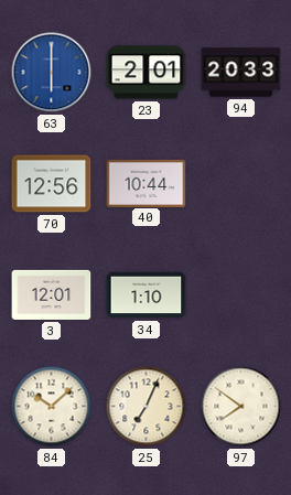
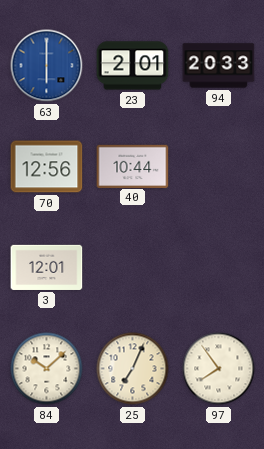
34: 1:10 -> none (147, 295)
97: 7:51 -> 7:54 (219, 369)
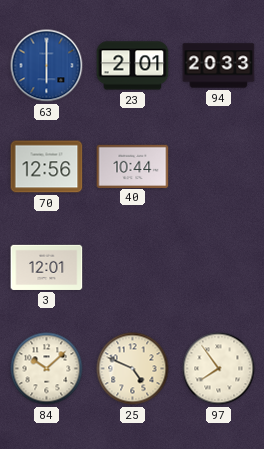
25: 7:04 -> 4:49 (133, 369)
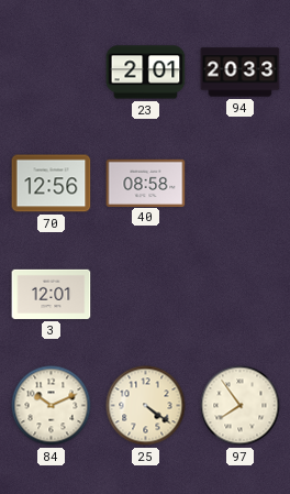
63: 6:00 -> none (47, 66)
40: 10:44 -> 08:58 (146, 183)
84: 10:08 -> 10:11 (52, 406)
25: 4:49 -> 4:21 (146, 406)
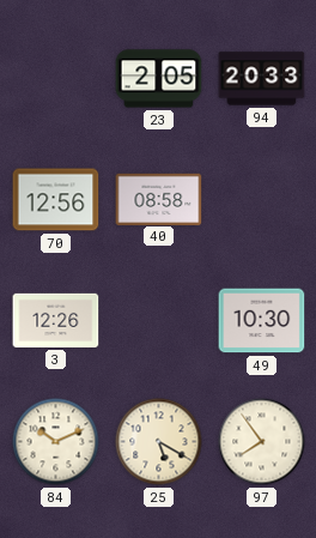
23: 2:01 -> 2:05 (159, 79)
3: 12:01 -> 12:26 (56, 320)
49: none -> 10:30 (262, 321)
25: 4:21 -> 5:20 (159, 442)
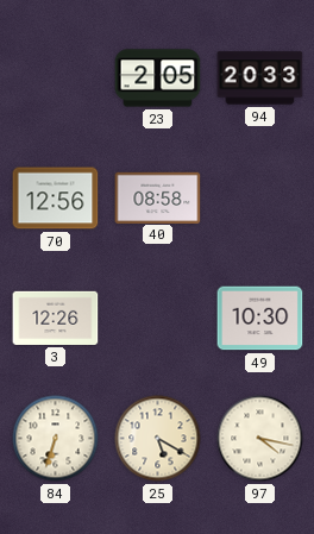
84: 10:11 -> 6:33 (56, 439)
97: 7:54 -> 4:17 (260, 439)
